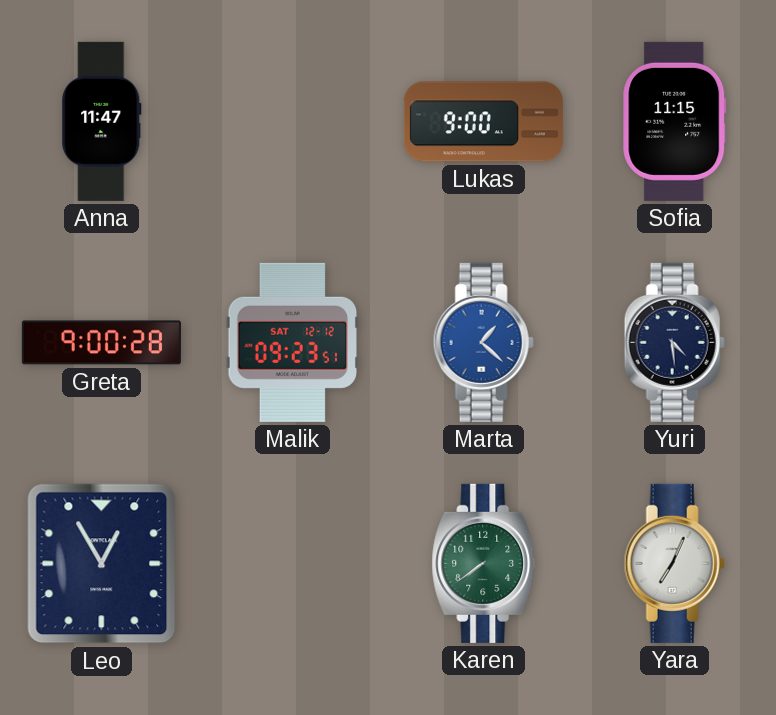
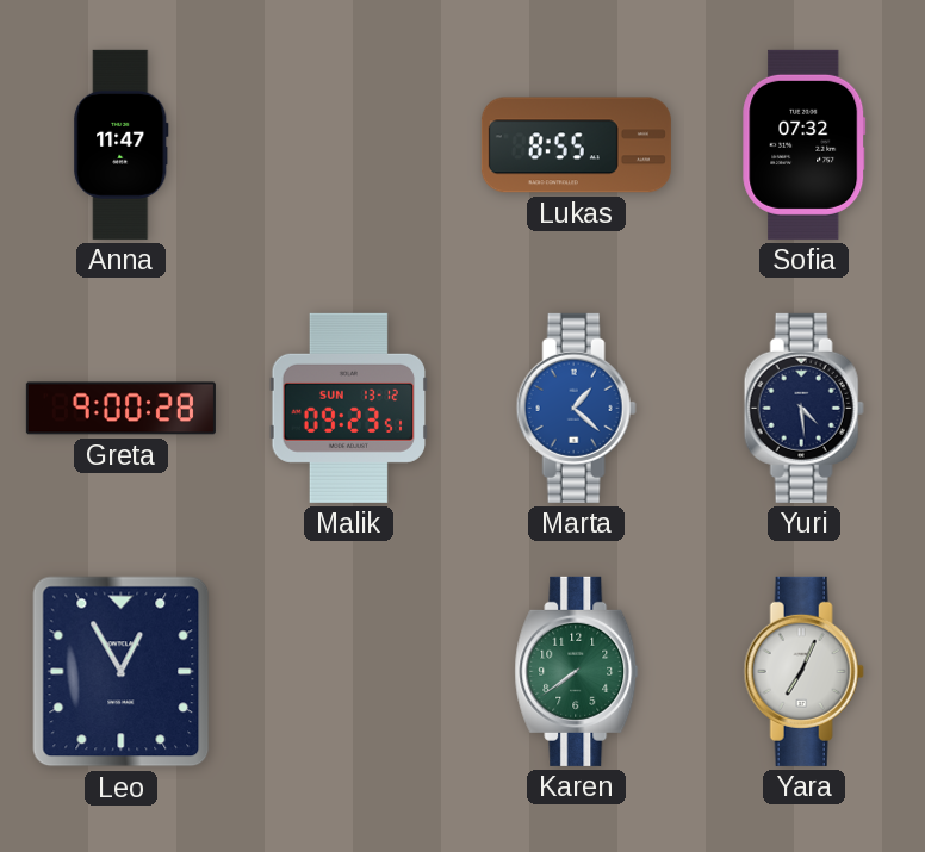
Lukas: 9:00 -> 8:55 (576, 145)
Sofia: 11:15 -> 07:32 (805, 144)
Malik date: SAT 12-12 -> SUN 13-12 (348, 408)
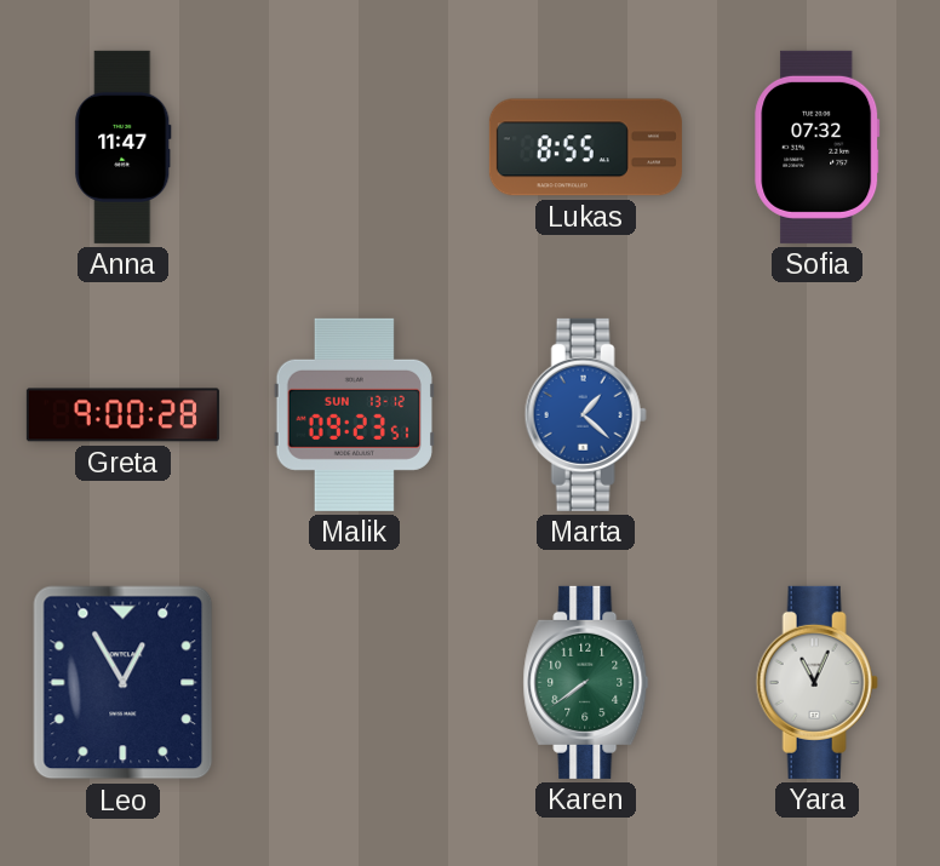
Yuri: 4:29 -> none (803, 408)
Yara: 7:04 -> 11:04 (816, 682)
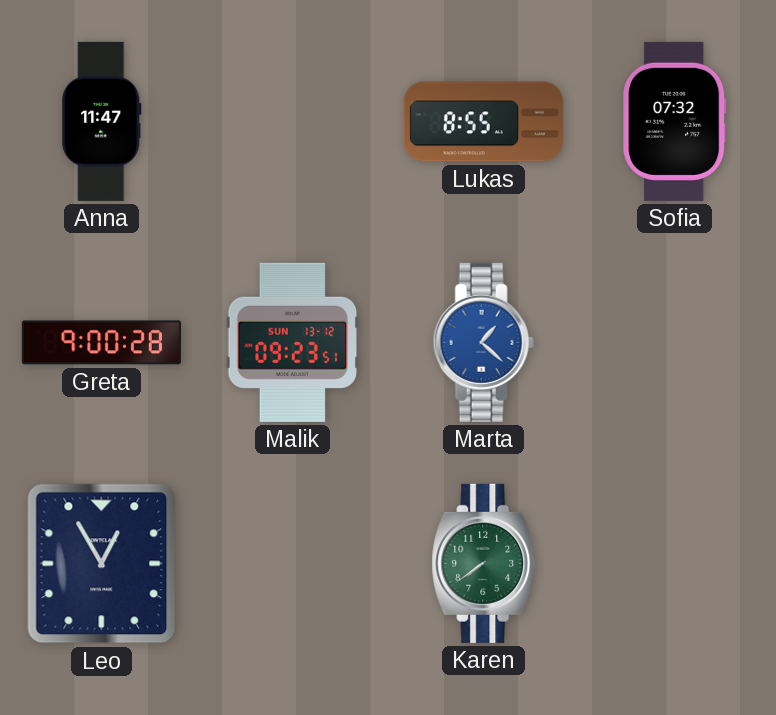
Yara: 11:04 -> none (816, 682)
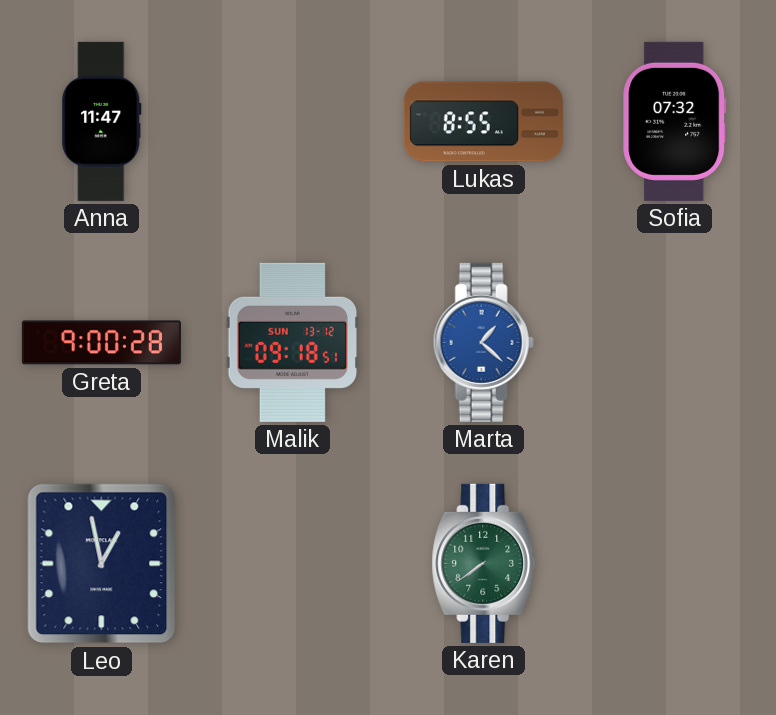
Malik: 09:23 -> 09:18 (292, 342)
Leo: 12:55 -> 12:58 (102, 564)
